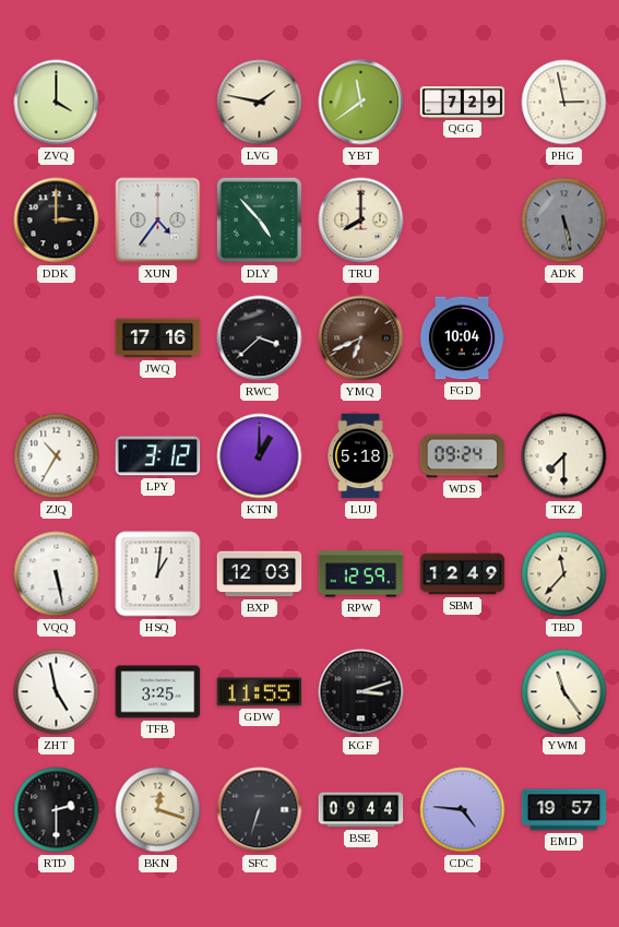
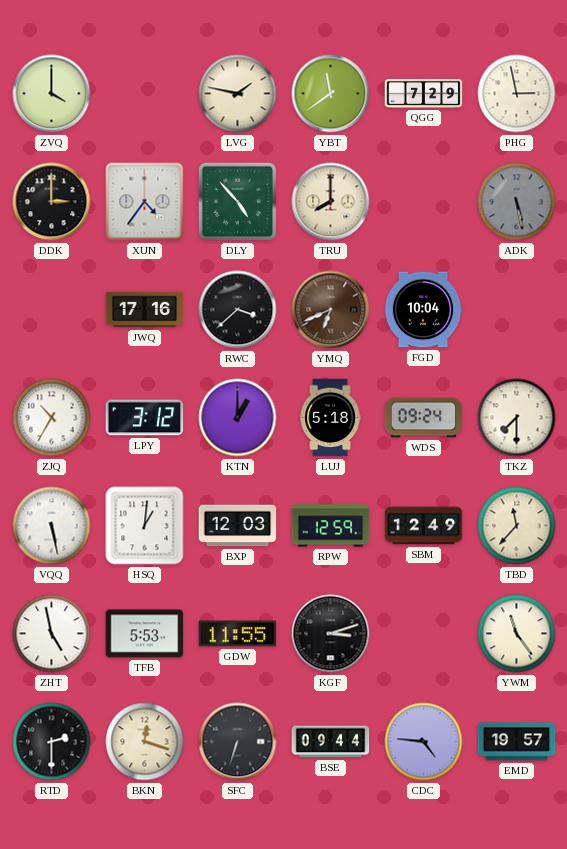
TFB: 3:25 -> 5:53 (145, 634)
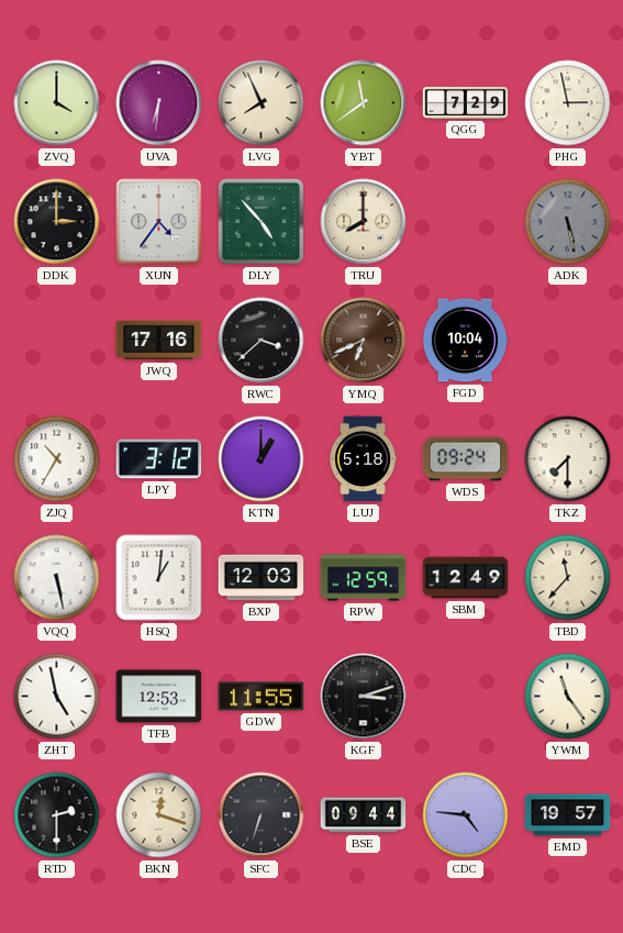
UVA: none -> 6:31 (159, 103)
LVG: 1:47 -> 7:56 (262, 103)
TFB: 5:53 -> 12:53 (159, 697)
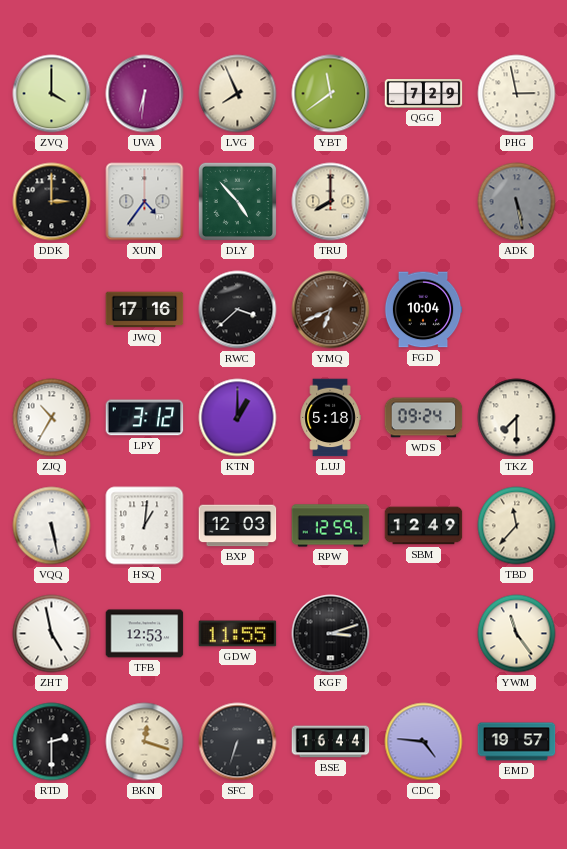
BSE: 09:44 -> 16:44 (331, 742)
